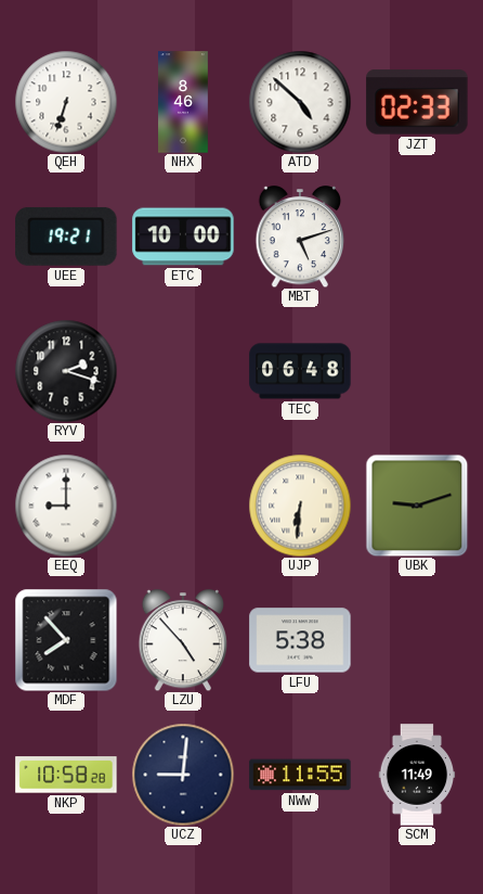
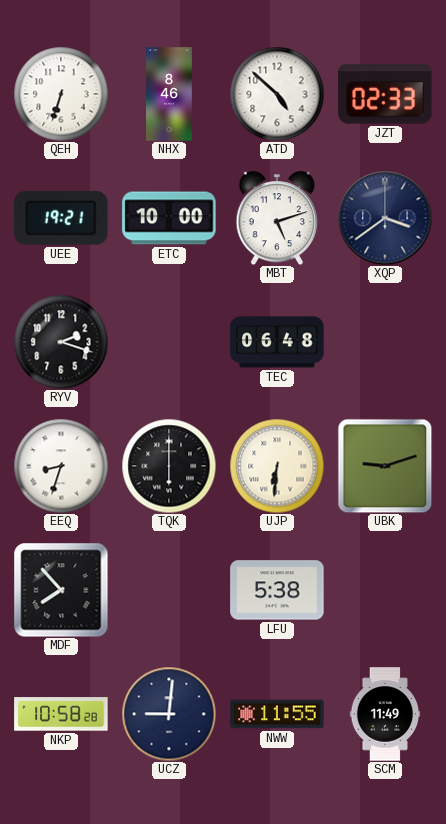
XQP: none -> 3:39 (385, 218)
EEQ: 9:00 -> 8:33 (61, 466)
TQK: none -> 6:00 (169, 466)
LZU: 4:53 -> none (183, 641)
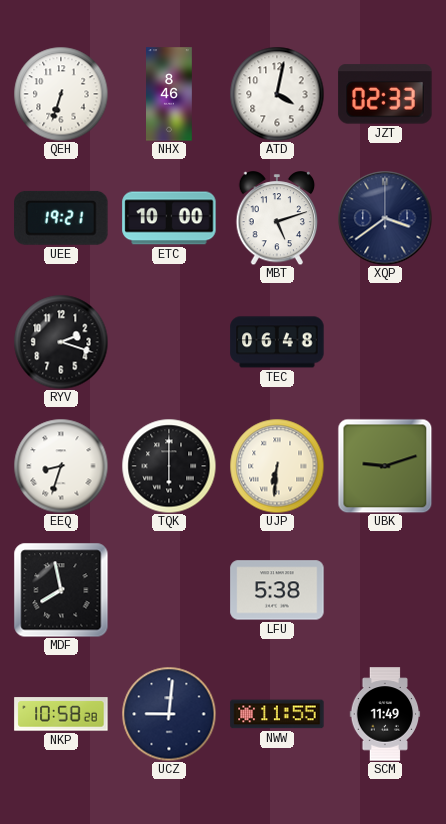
ATD: 4:52 -> 4:02 (277, 94)
MDF: 7:53 -> 7:58 (61, 590)
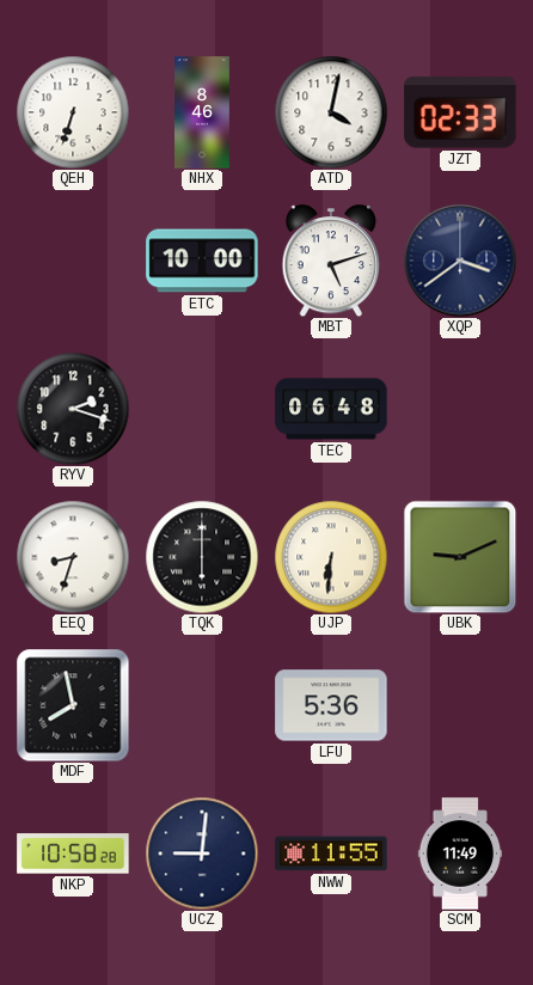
UEE: 19:21 -> none (61, 218)
UBK: 9:12 -> 9:11 (460, 557)
LFU: 5:38 -> 5:36 (331, 705)
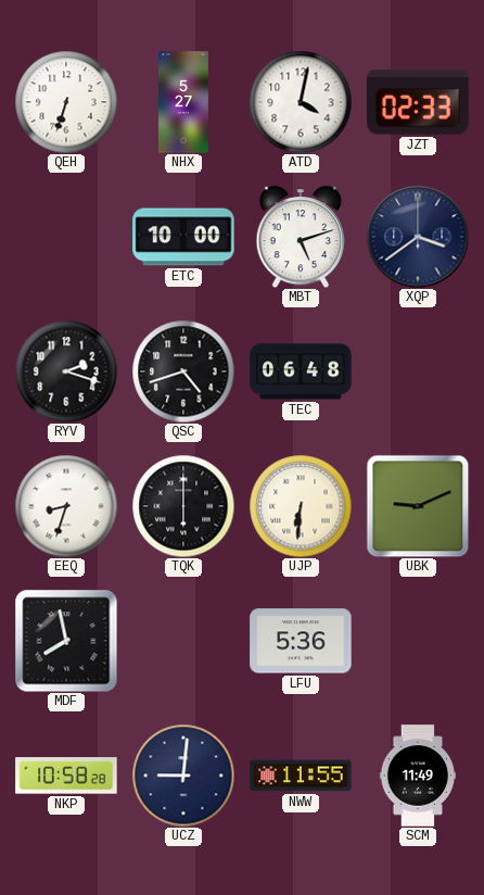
NHX: 8:46 -> 5:27 (184, 102)
QSC: none -> 4:42 (183, 371)
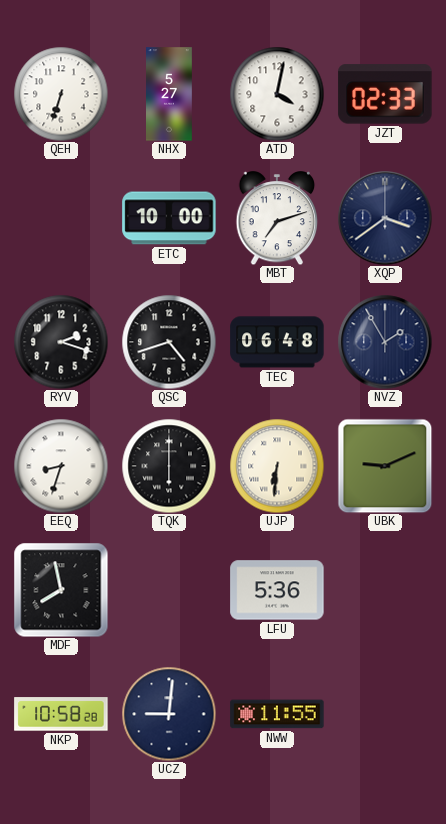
MBT: 5:12 -> 7:12 (277, 219)
NVZ: none -> 1:55 (385, 342)
SCM: 11:49 -> none (418, 776)
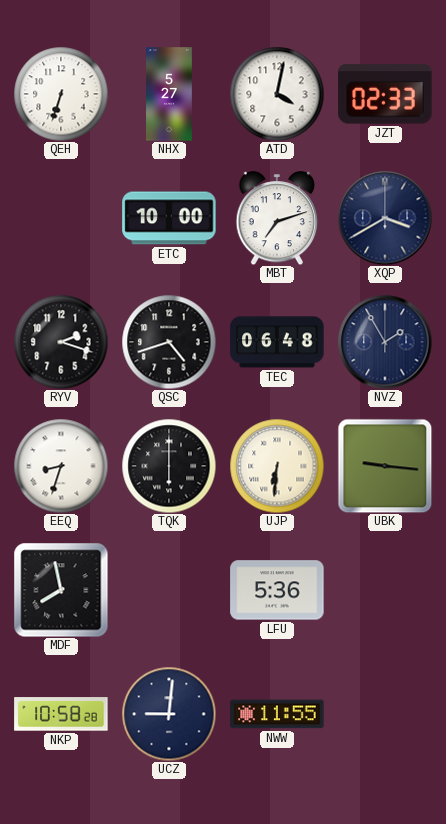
XQP: 3:39 -> 3:40 (385, 218)
UBK: 9:11 -> 9:16 (385, 466)
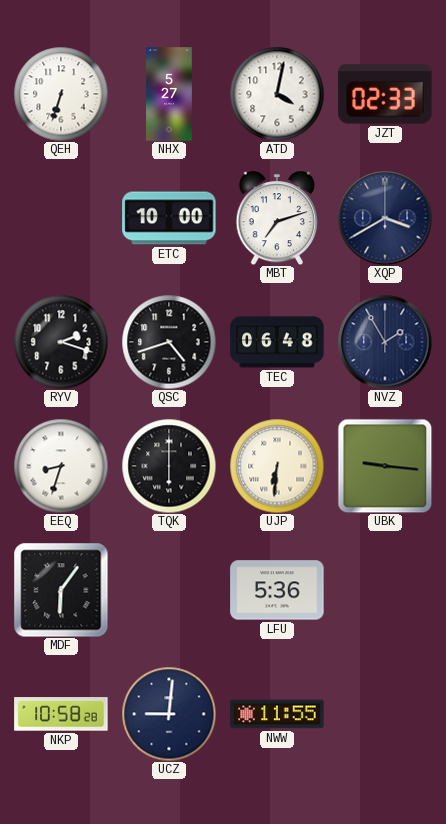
MDF: 7:58 -> 6:06 (61, 590)
